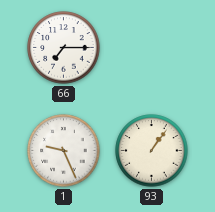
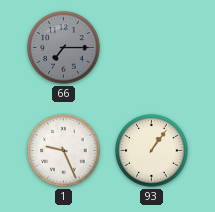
66 dial: white -> grey (64, 48)
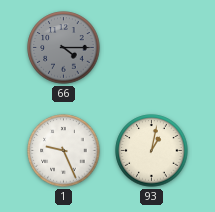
66: 7:15 -> 4:15 (64, 48)
93: 1:06 -> 1:02 (152, 151)
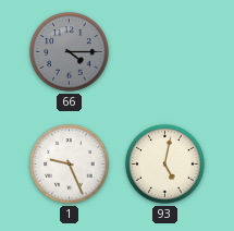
93: 1:02 -> 5:02 (165, 165)
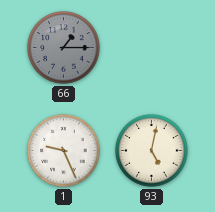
66: 4:15 -> 1:15 (64, 48)
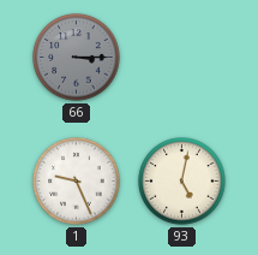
66: 1:15 -> 3:15 (77, 58)
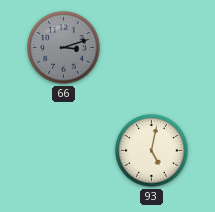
66: 3:15 -> 3:12 (64, 48)
1: 9:26 -> none (77, 182)
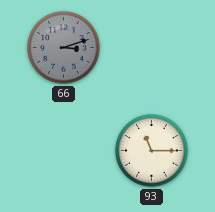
93: 5:02 -> 11:15 (152, 151)
